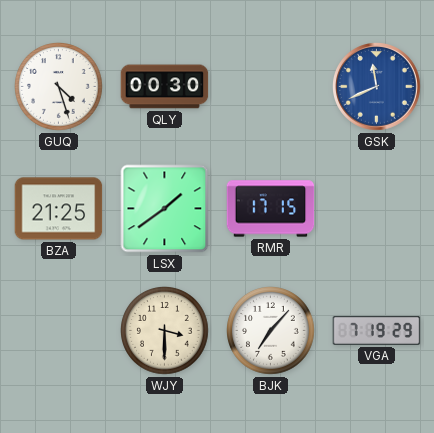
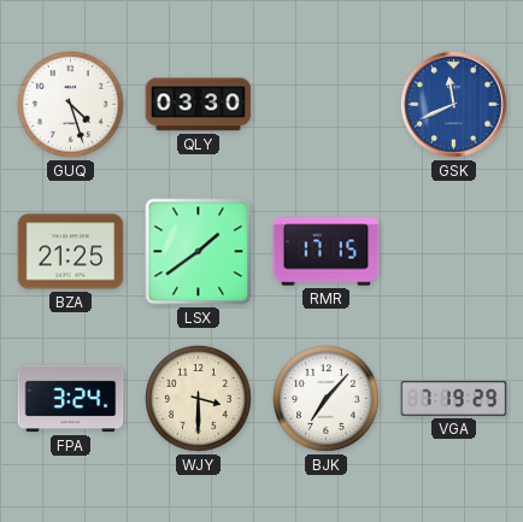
QLY: 00:30 -> 03:30 (199, 105)
FPA: none -> 3:24 (71, 399)
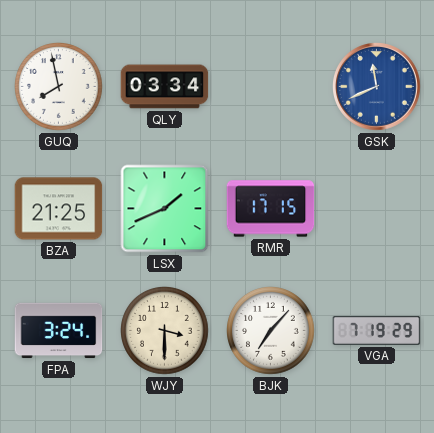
GUQ: 4:27 -> 7:58 (59, 87)
QLY: 03:30 -> 03:34 (165, 87)
LSX: 1:39 -> 1:41 (165, 209)
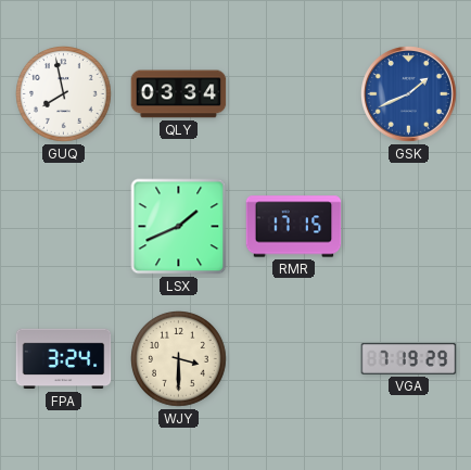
GSK: 11:41 -> 1:41 (409, 94)
BZA: 21:25 -> none (59, 209)
BJK: 7:07 -> none (271, 331)
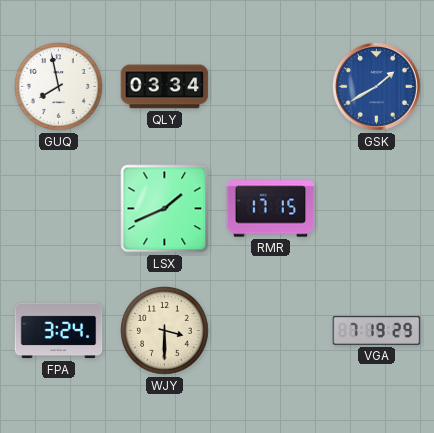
GSK: 1:41 -> 1:40 (377, 87)
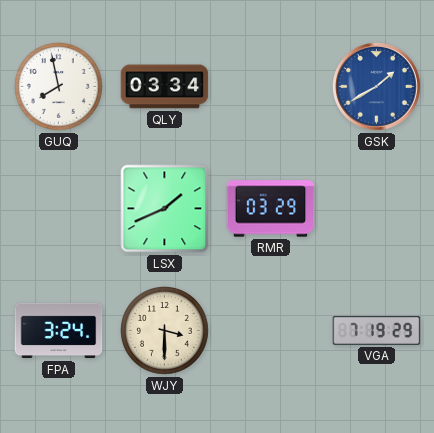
RMR: 17:15 -> 03:29 (271, 209)
